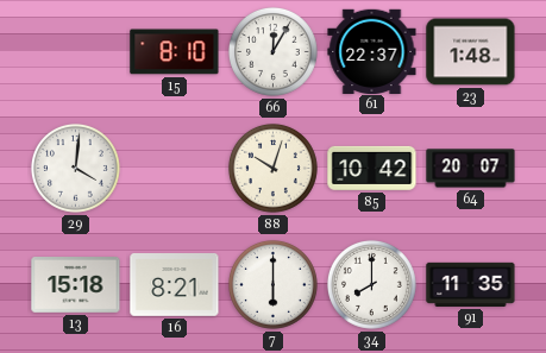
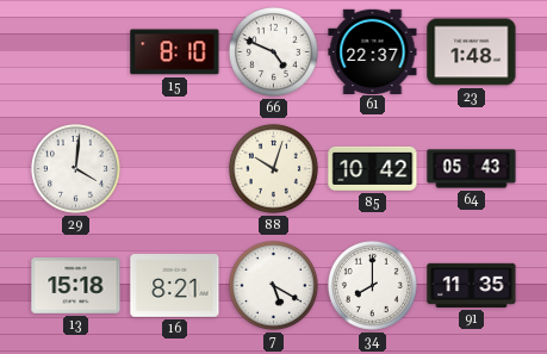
66: 12:05 -> 4:49 (273, 51)
64: 20:07 -> 05:43 (472, 169)
7: 6:00 -> 5:20 (273, 285)
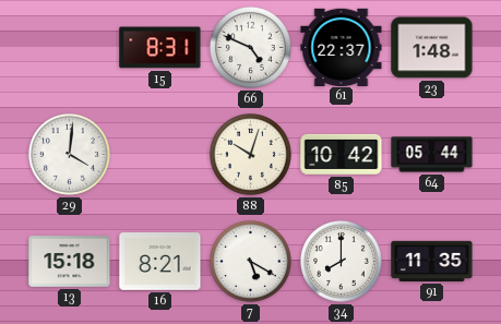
15: 8:10 -> 8:31 (160, 48)
64: 05:43 -> 05:44 (432, 155)
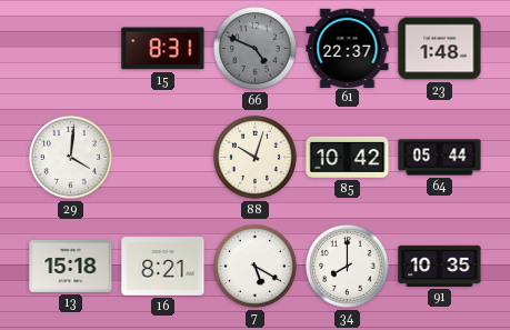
66 dial: white -> grey (254, 48)
91: 11:35 -> 10:35 (440, 266)
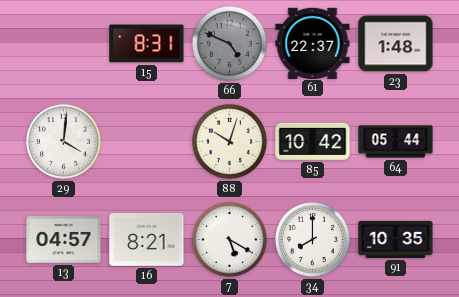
13: 15:18 -> 04:57 (64, 240)
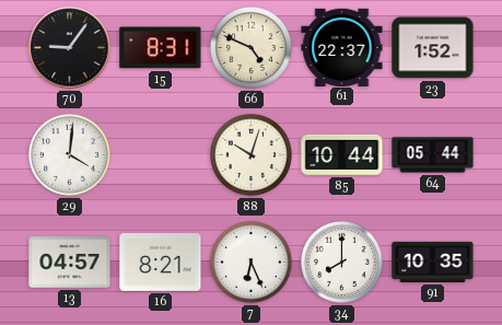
70: none -> 9:06 (70, 48)
66 dial: grey -> cream (250, 47)
23: 1:48 -> 1:52 (433, 48)
85: 10:42 -> 10:44 (342, 154)
7: 5:20 -> 6:26 (250, 262)
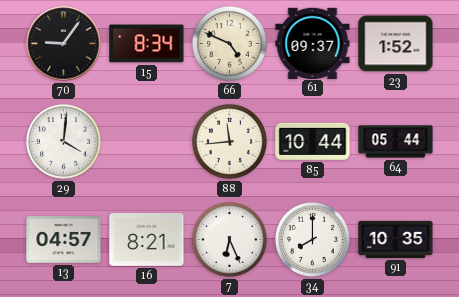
15: 8:31 -> 8:34 (147, 44)
61: 22:37 -> 09:37 (313, 43)
88: 10:03 -> 11:44 (229, 141)
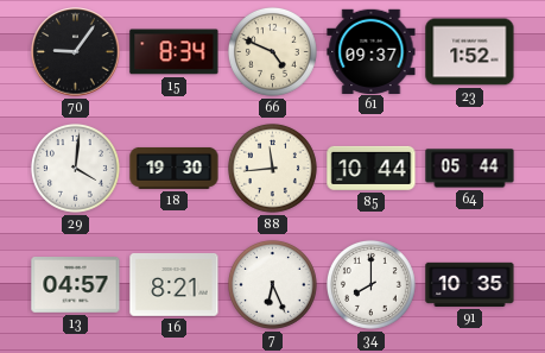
18: none -> 19:30 (175, 169)
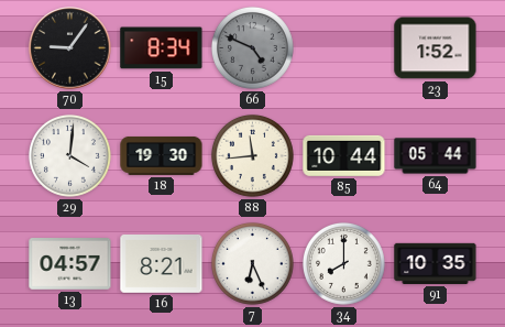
66 dial: cream -> grey (252, 47)
61: 09:37 -> none (372, 51)
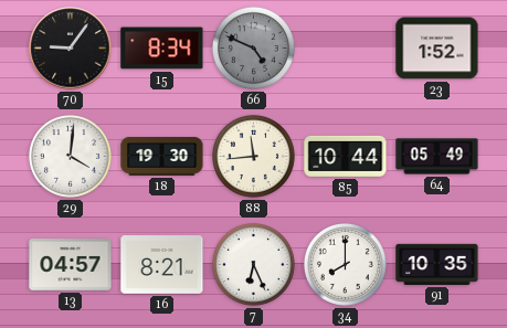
64: 05:44 -> 05:49 (437, 157)
